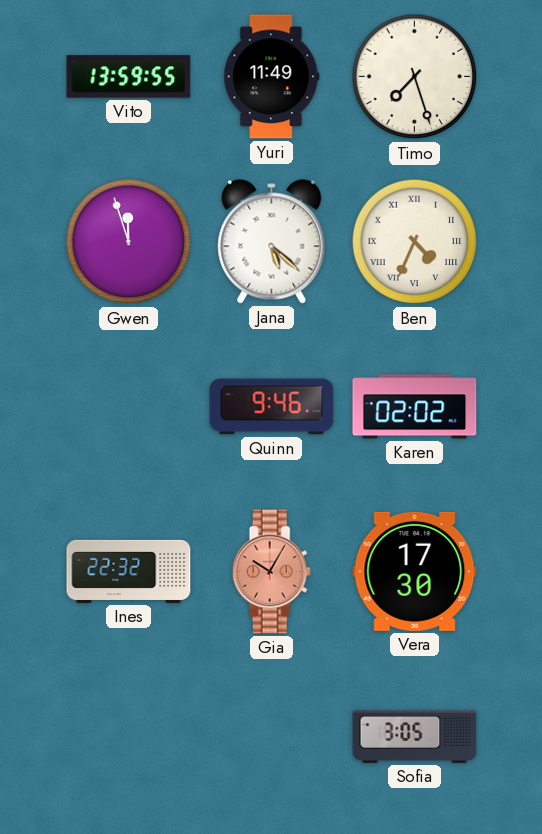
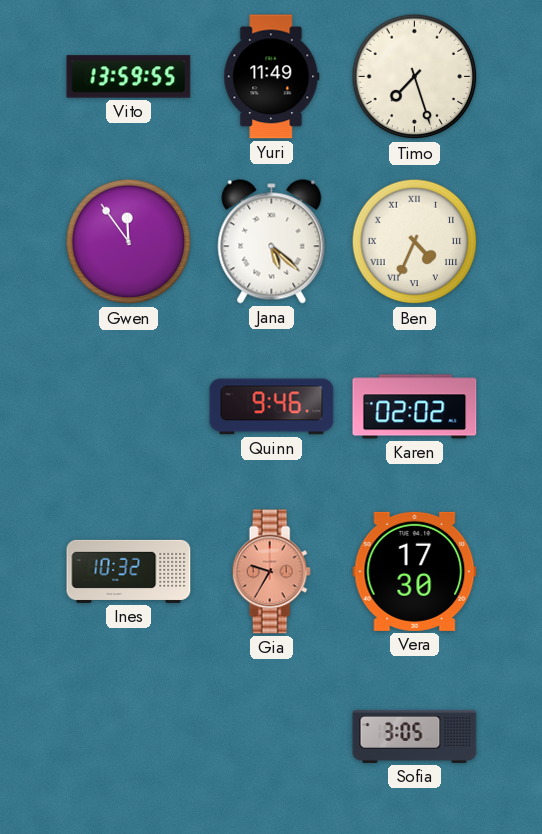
Gwen: 11:57 -> 11:54 (129, 242)
Ines: 22:32 -> 10:32 (129, 571)
Gia: 10:05 -> 9:35 (271, 572)
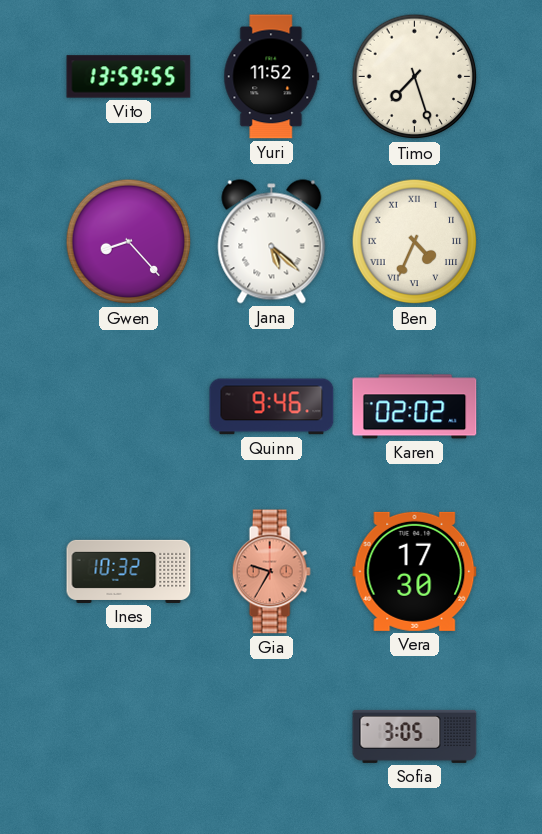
Yuri: 11:49 -> 11:52 (272, 77)
Gwen: 11:54 -> 8:23 (129, 242)
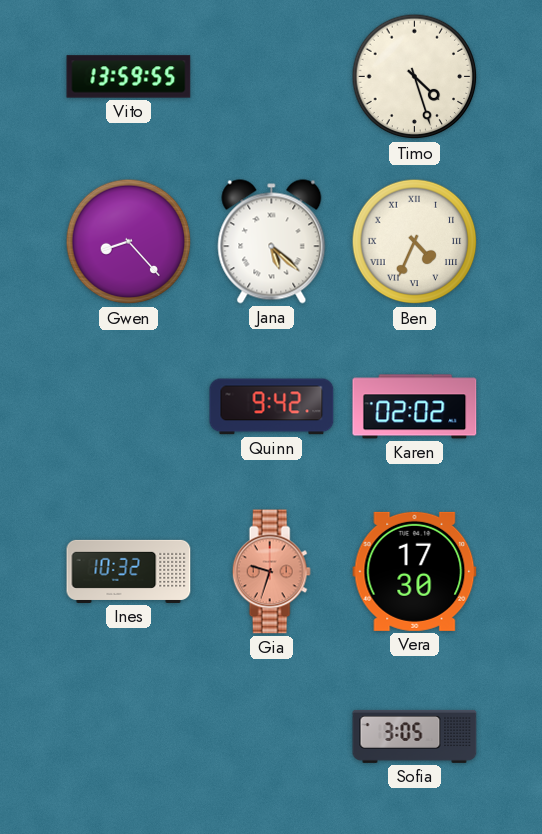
Yuri: 11:52 -> none (272, 77)
Timo: 7:27 -> 4:27 (415, 77)
Quinn: 9:46 -> 9:42 (272, 407)
Gia: 9:35 -> 9:33 (271, 572)
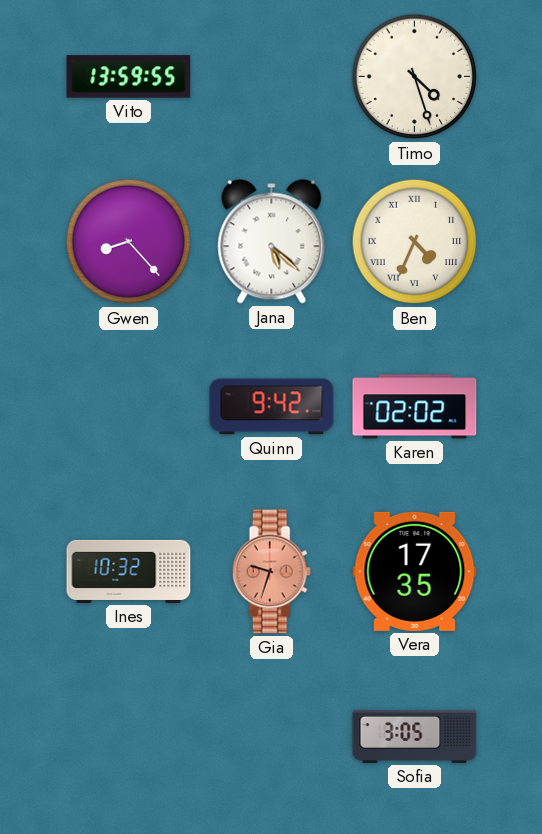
Vera: 17:30 -> 17:35 (415, 571)
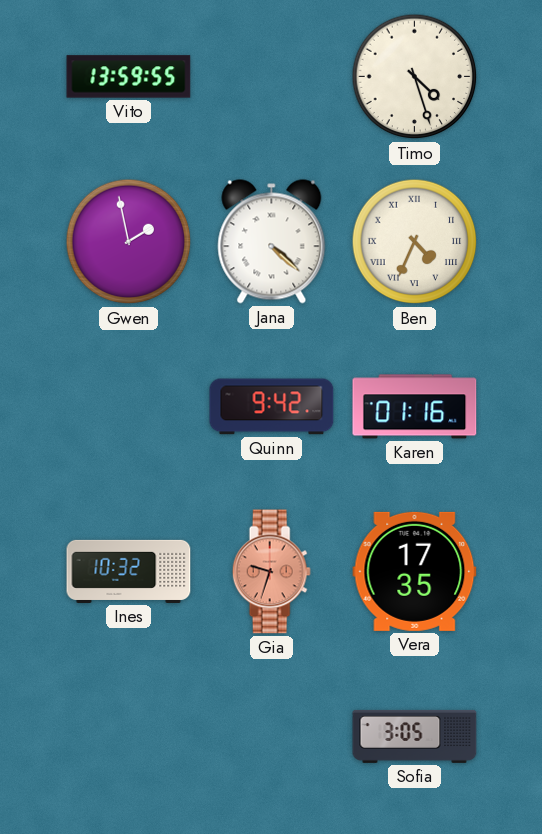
Gwen: 8:23 -> 1:58 (129, 242)
Jana: 5:22 -> 4:22 (272, 242)
Karen: 02:02 -> 01:16 (415, 407)
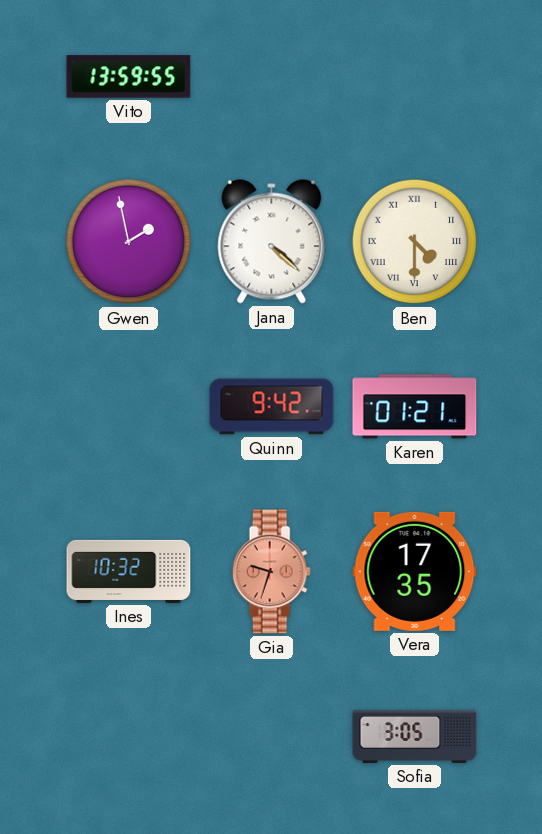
Timo: 4:27 -> none (415, 77)
Ben: 4:34 -> 4:30 (415, 242)
Karen: 01:16 -> 01:21 (415, 407)
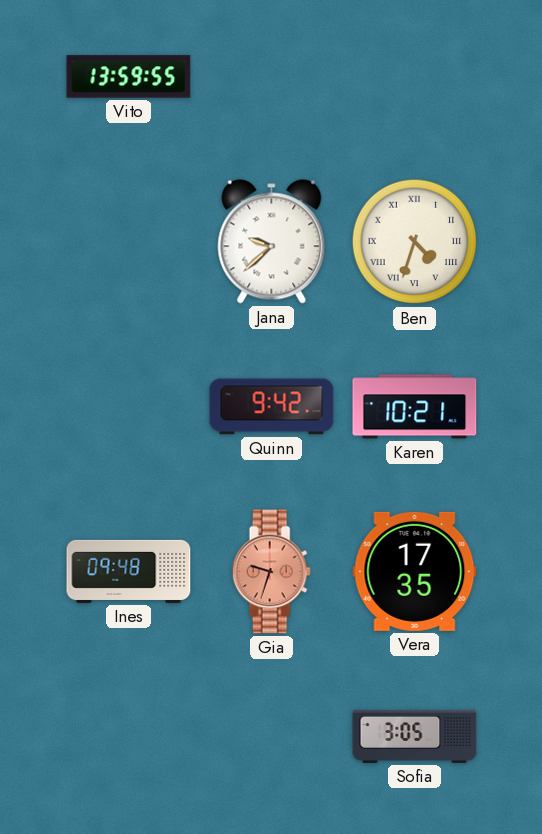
Gwen: 1:58 -> none (129, 242)
Jana: 4:22 -> 9:38 (272, 242)
Ben: 4:30 -> 4:33 (415, 242)
Karen: 01:21 -> 10:21 (415, 407)
Ines: 10:32 -> 09:48 (129, 571)
